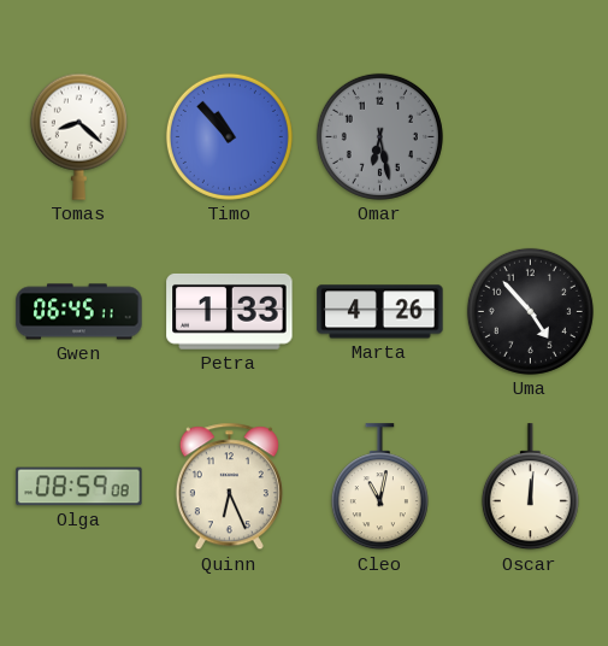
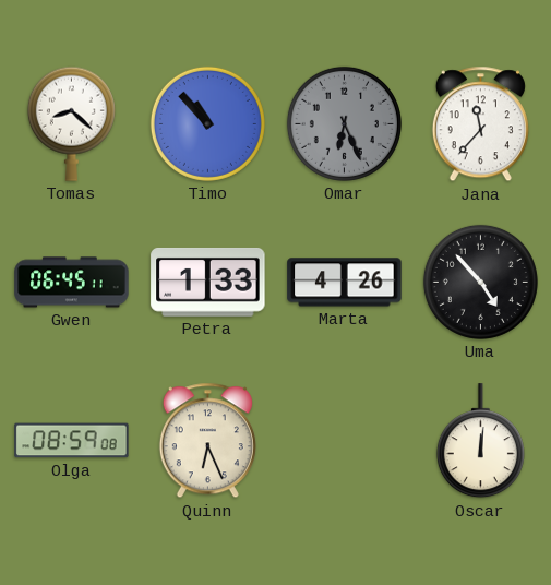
Omar: 6:28 -> 6:26 (344, 123)
Jana: none -> 11:37 (480, 124)
Cleo: 11:02 -> none (379, 487)
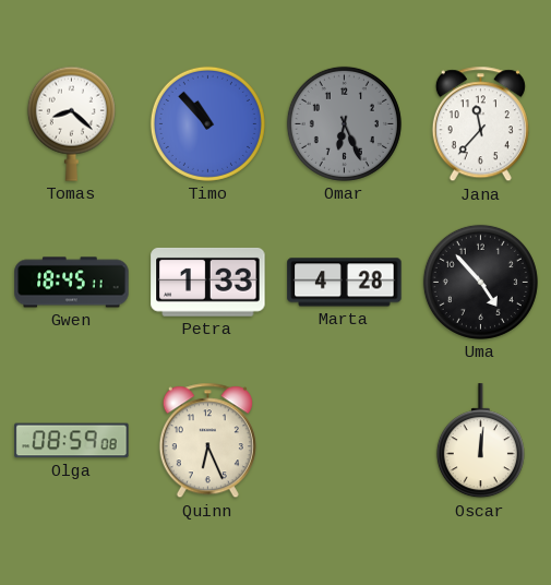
Gwen: 06:45 -> 18:45 (72, 283)
Marta: 4:26 -> 4:28 (345, 283)
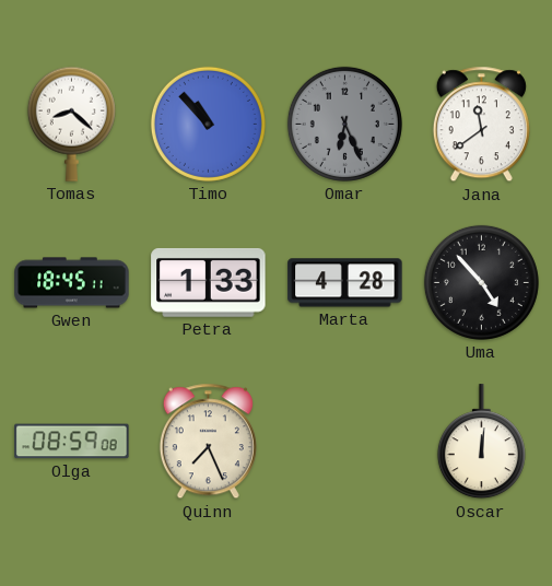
Jana: 11:37 -> 11:39 (481, 125)
Quinn: 6:26 -> 7:26 (208, 442)
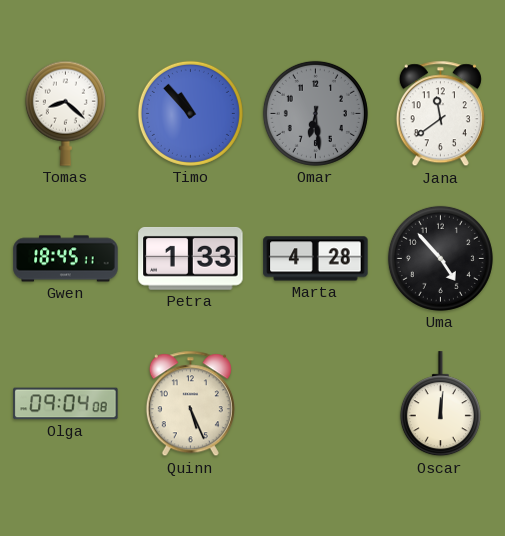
Omar: 6:26 -> 6:29 (315, 113)
Olga: 08:59 -> 09:04 (66, 404)
Quinn: 7:26 -> 5:26 (190, 404)
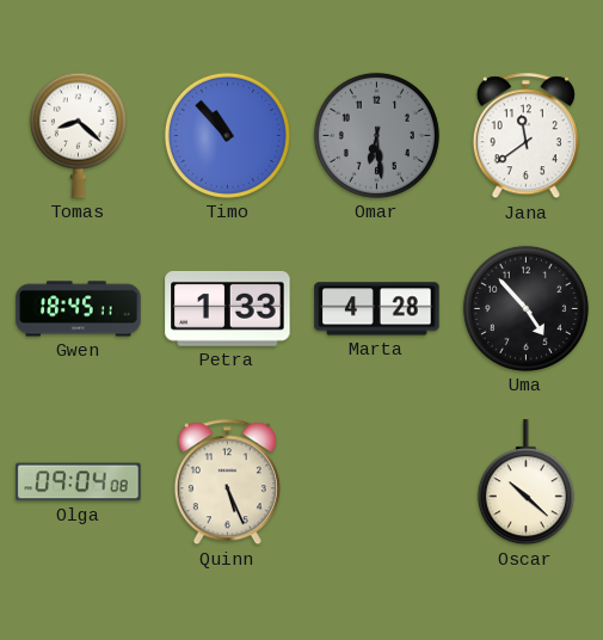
Oscar: 12:01 -> 10:22 (525, 482)
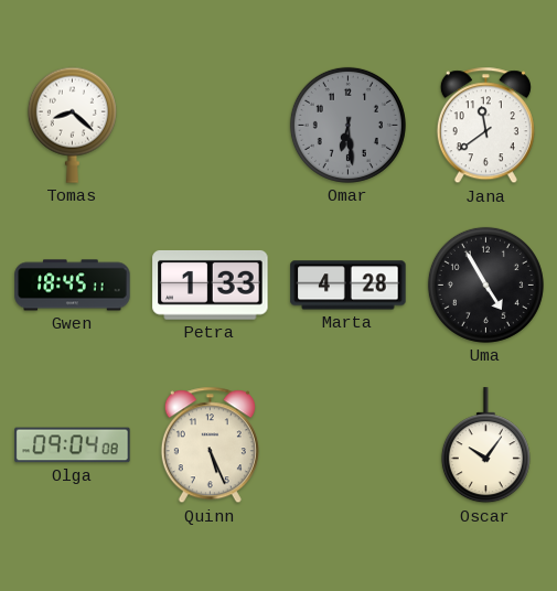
Timo: 10:53 -> none (227, 135)
Uma: 4:53 -> 4:55 (485, 284)
Oscar: 10:22 -> 10:06 (485, 445)
